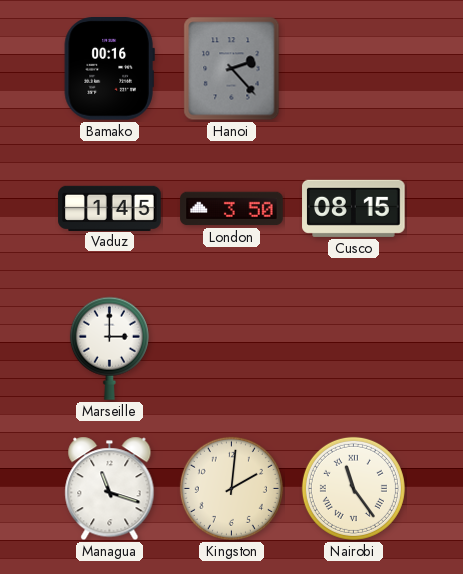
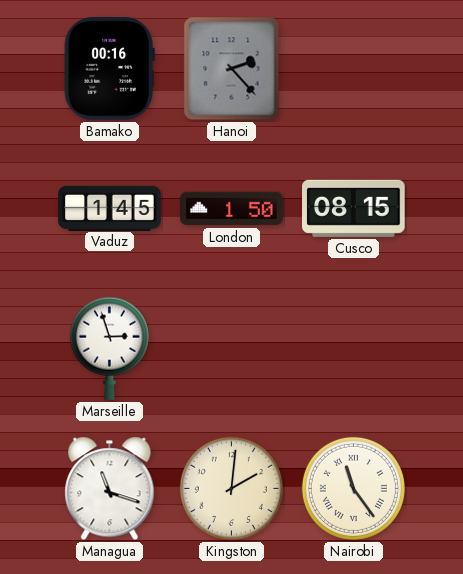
London: 3:50 -> 1:50 (232, 209)
Marseille: 3:00 -> 2:57 (109, 348)
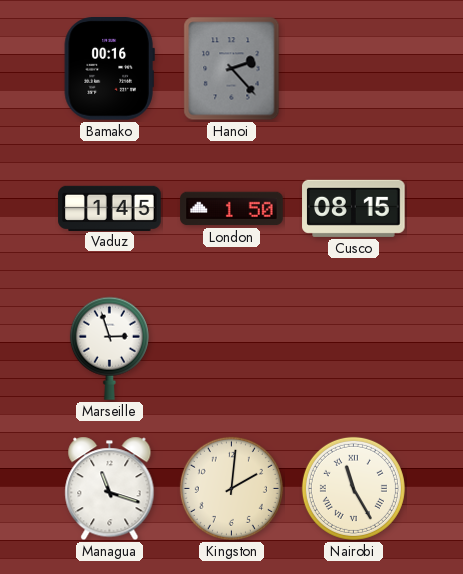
Nairobi: 11:24 -> 11:25 (353, 488)
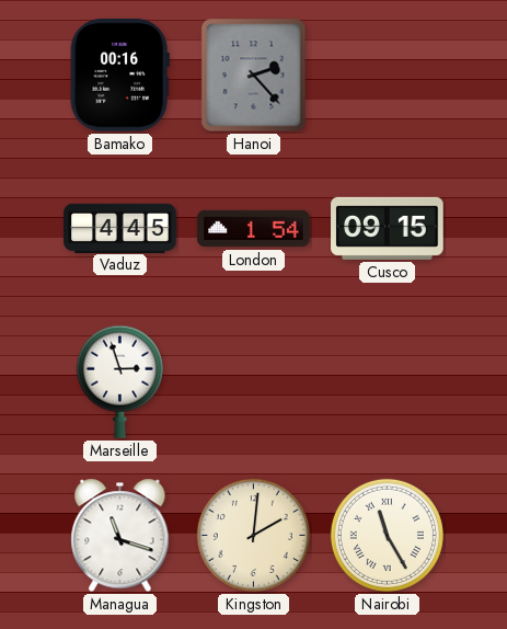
Vaduz: 1:45 -> 4:45 (120, 228)
London: 1:50 -> 1:54 (254, 229)
Cusco: 08:15 -> 09:15 (388, 228)
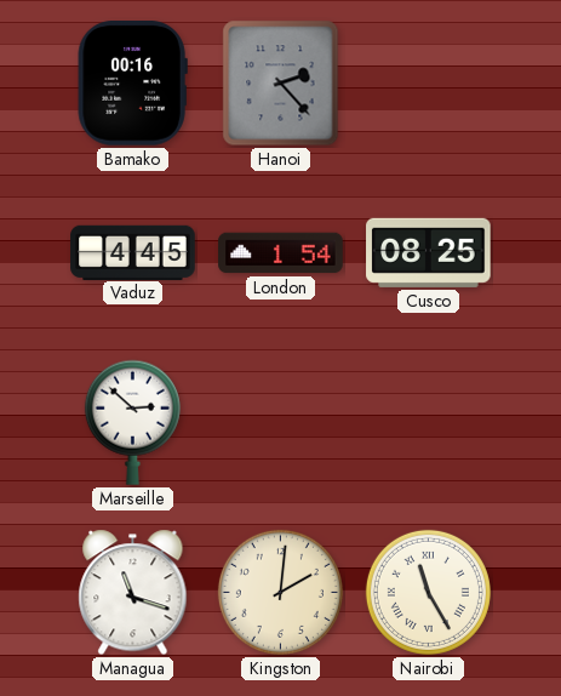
Cusco: 09:15 -> 08:25 (429, 252)
Marseille: 2:57 -> 2:52 (132, 422)
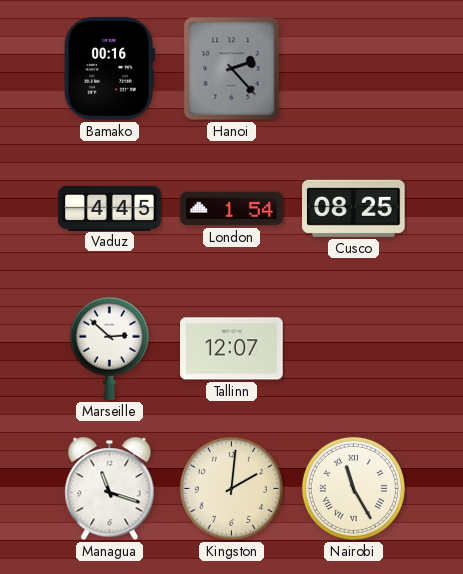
Tallinn: none -> 12:07 (232, 349)
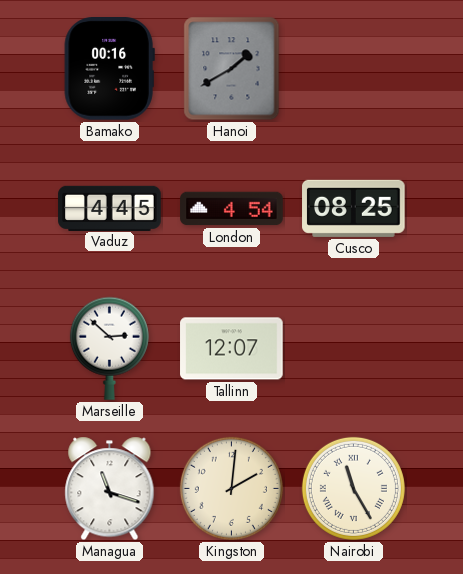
Hanoi: 2:23 -> 1:40 (232, 69)
London: 1:54 -> 4:54 (232, 209)
